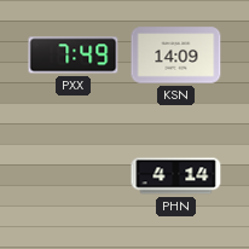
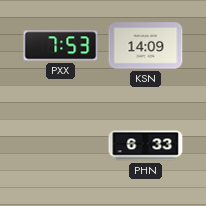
PXX: 7:49 -> 7:53 (61, 46)
PHN: 4:14 -> 6:33 (146, 146)
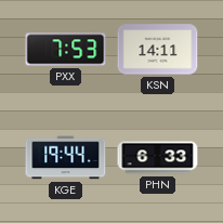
KSN: 14:09 -> 14:11 (158, 50)
KGE: none -> 19:44 (66, 158)
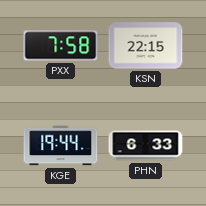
PXX: 7:53 -> 7:58 (61, 46)
KSN: 14:11 -> 22:15 (146, 46)
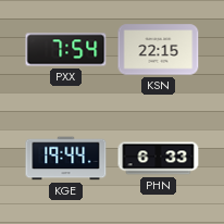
PXX: 7:58 -> 7:54 (66, 50)
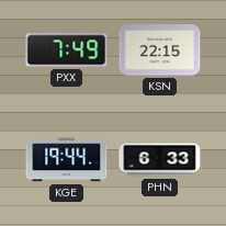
PXX: 7:54 -> 7:49 (67, 50)
